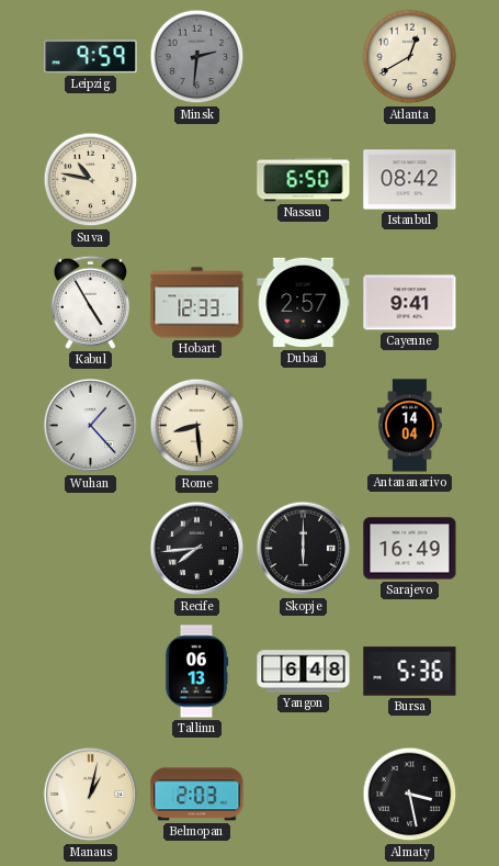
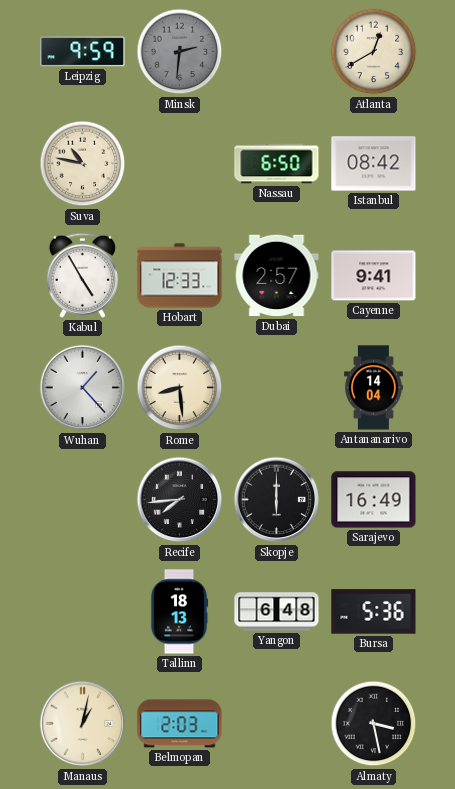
Tallinn: 06:13 -> 18:13 (179, 612)
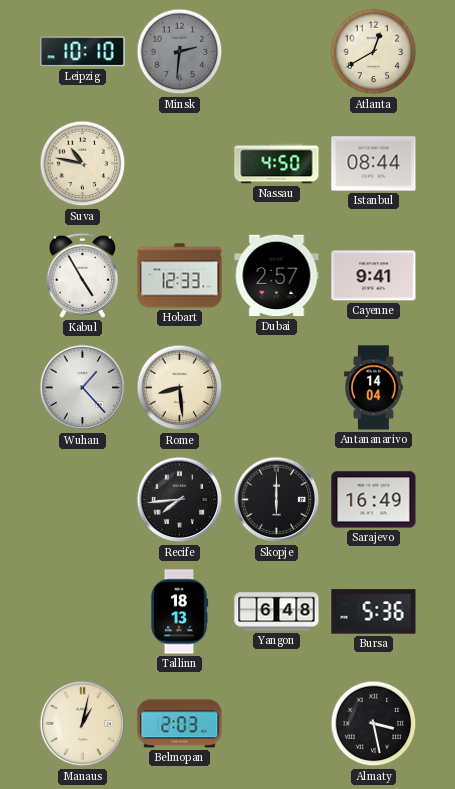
Leipzig: 9:59 -> 10:10 (83, 52)
Nassau: 6:50 -> 4:50 (277, 164)
Istanbul: 08:42 -> 08:44 (374, 164)
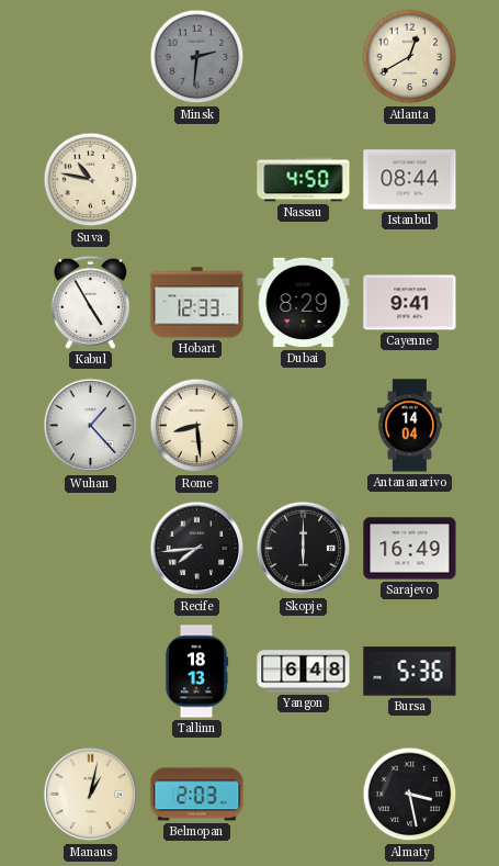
Leipzig: 10:10 -> none (83, 52)
Dubai: 2:57 -> 8:29 (304, 303)
